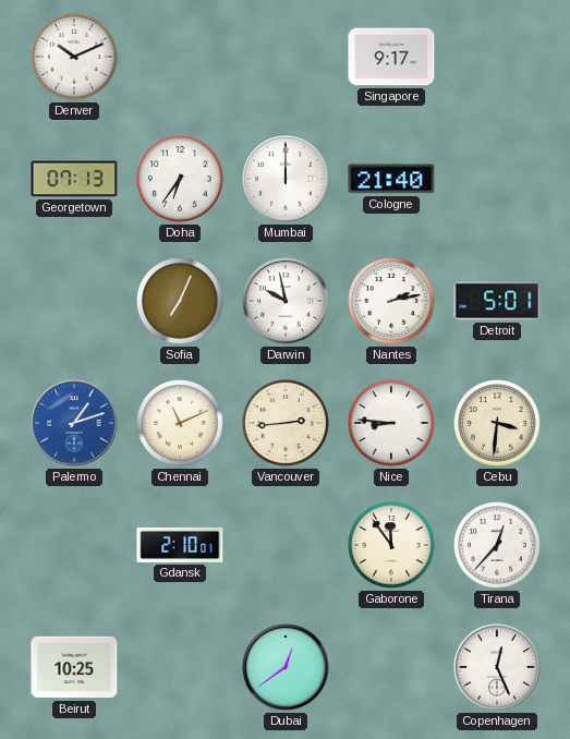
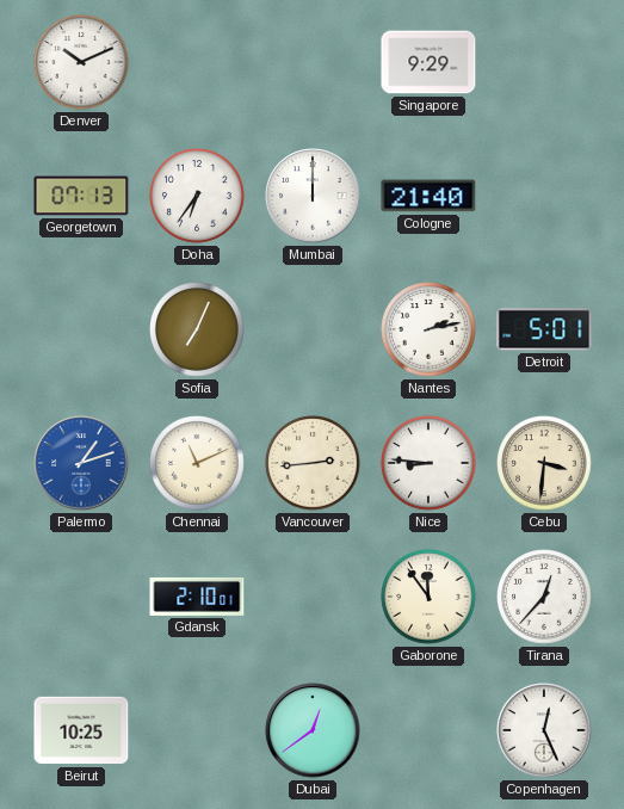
Singapore: 9:17 -> 9:29 (428, 62)
Darwin: 9:58 -> none (286, 301)
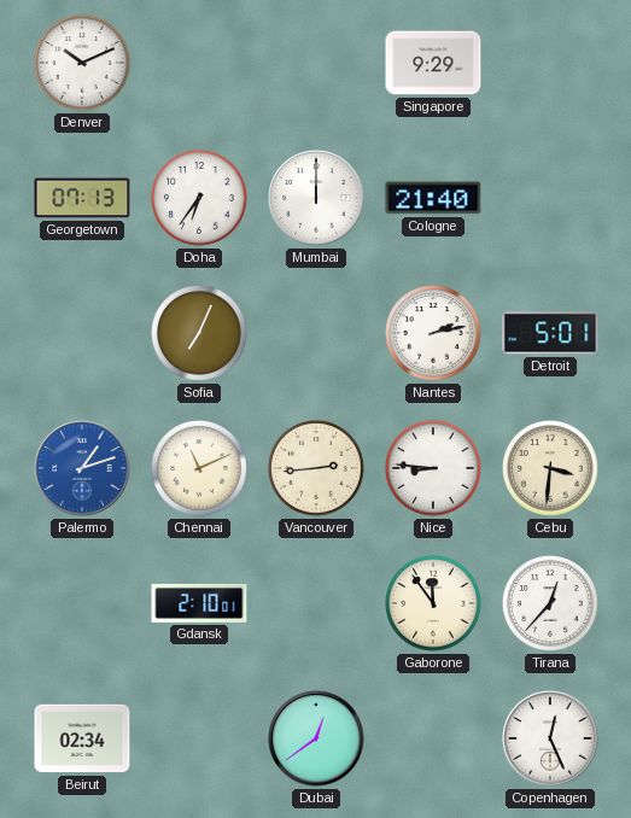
Beirut: 10:25 -> 02:34 (82, 738)
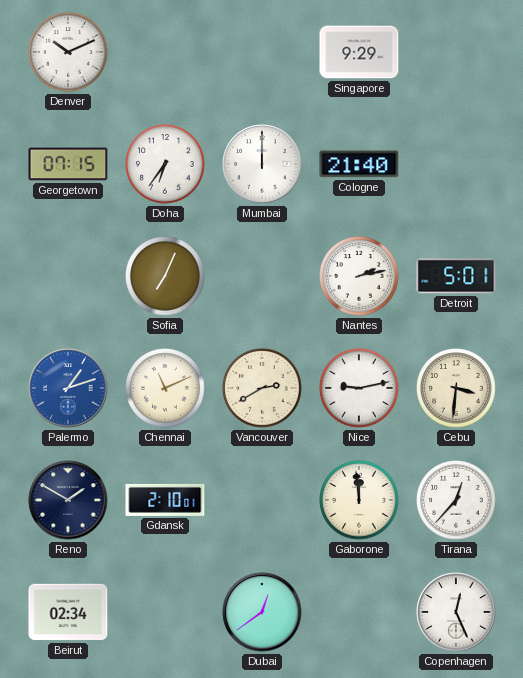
Georgetown: 07:13 -> 07:15 (68, 164)
Vancouver: 2:44 -> 2:40 (262, 388)
Nice: 8:46 -> 9:13 (359, 388)
Reno: none -> 1:50 (68, 500)
Gaborone: 11:54 -> 11:59 (359, 500)
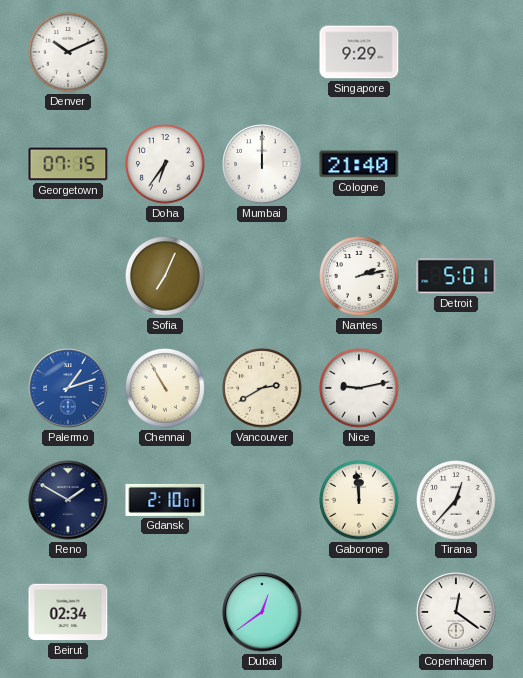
Chennai: 11:11 -> 10:55 (165, 388)
Cebu: 3:31 -> none (456, 388)
Copenhagen: 12:26 -> 12:21 (456, 612)
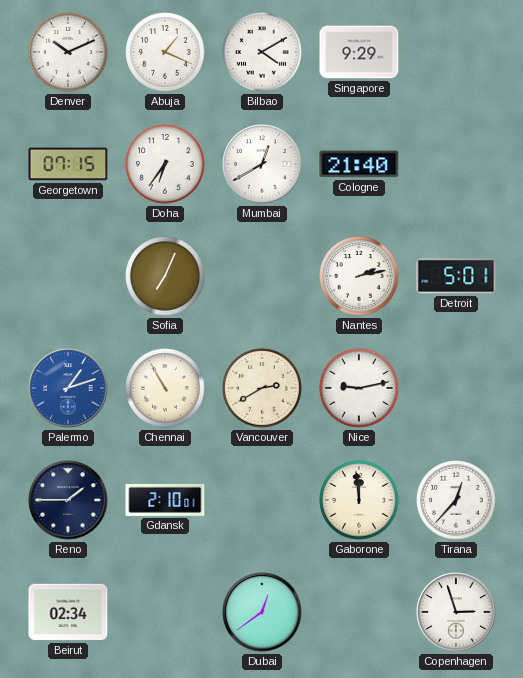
Abuja: none -> 1:19 (165, 52)
Bilbao: none -> 4:10 (262, 52)
Mumbai: 12:00 -> 12:40 (262, 164)
Reno: 1:50 -> 1:45 (68, 500)
Copenhagen: 12:21 -> 2:57 (456, 612)
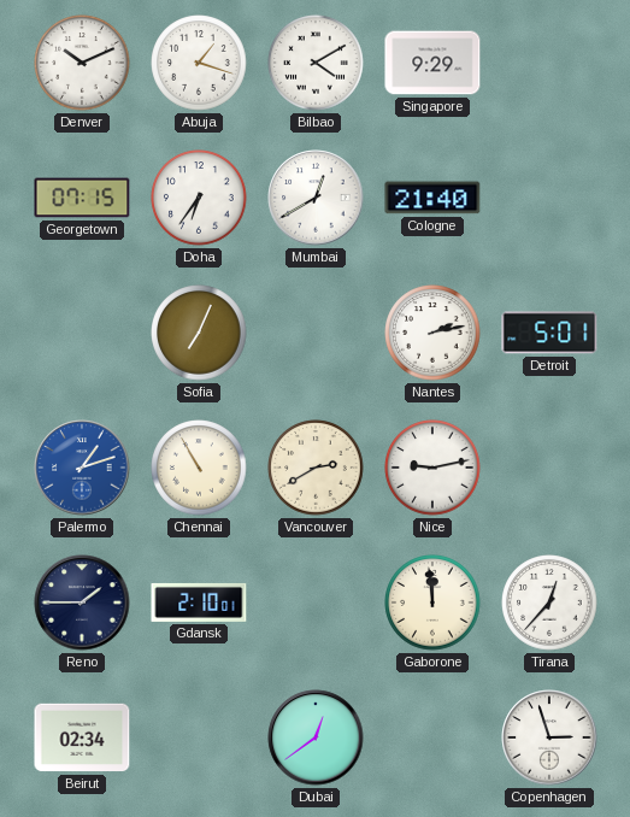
Abuja: 1:19 -> 1:18 (199, 63)
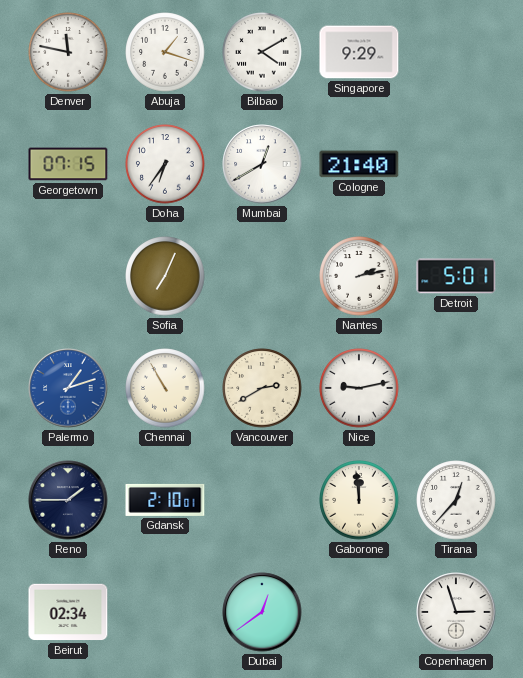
Denver: 10:11 -> 11:47 (68, 52)
